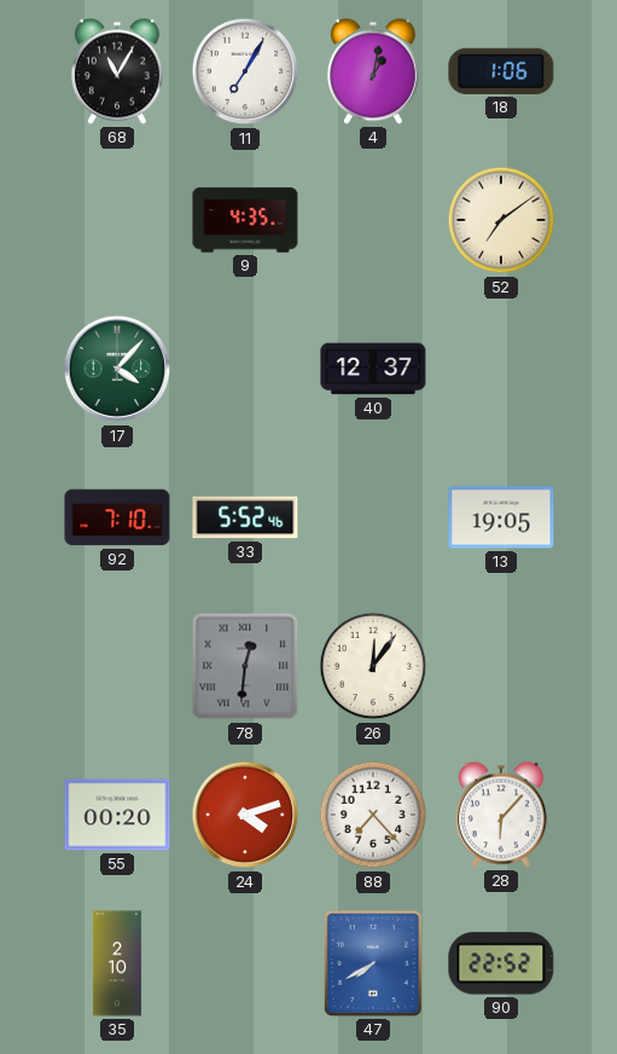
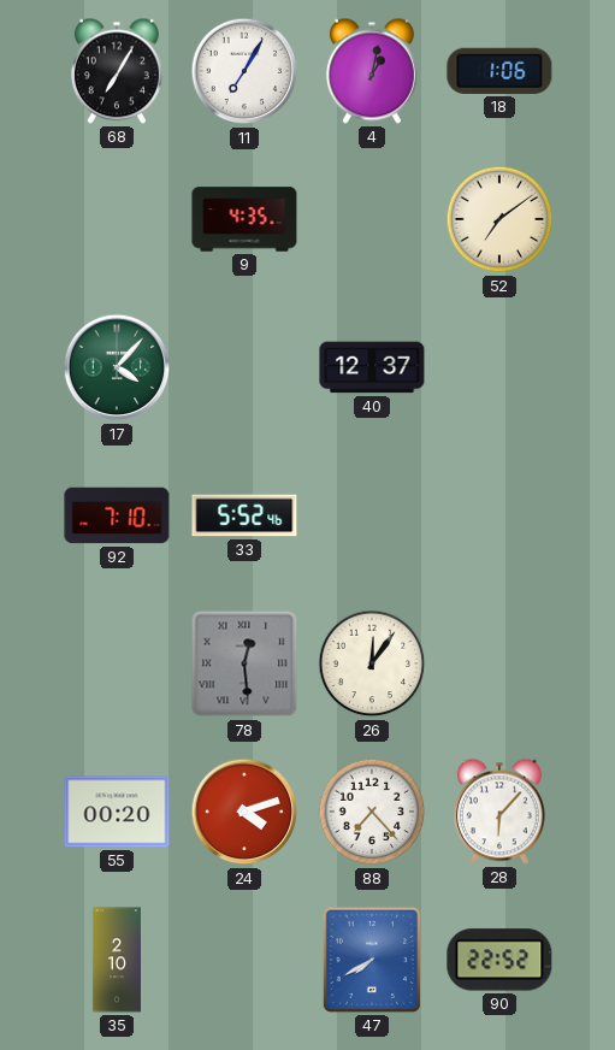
68: 11:05 -> 7:05 (117, 71)
13: 19:05 -> none (501, 517)
78: 12:31 -> 12:29 (244, 663)
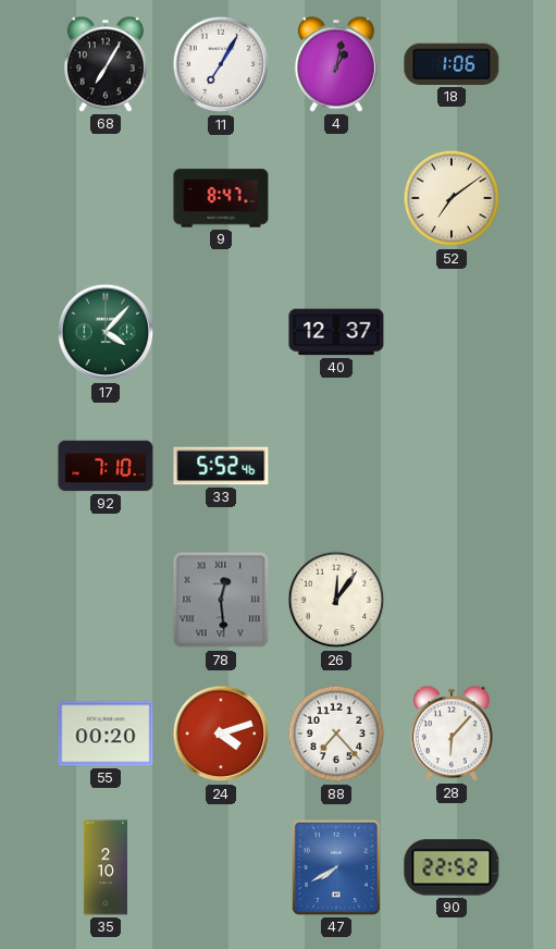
9: 4:35 -> 8:47 (221, 198)
